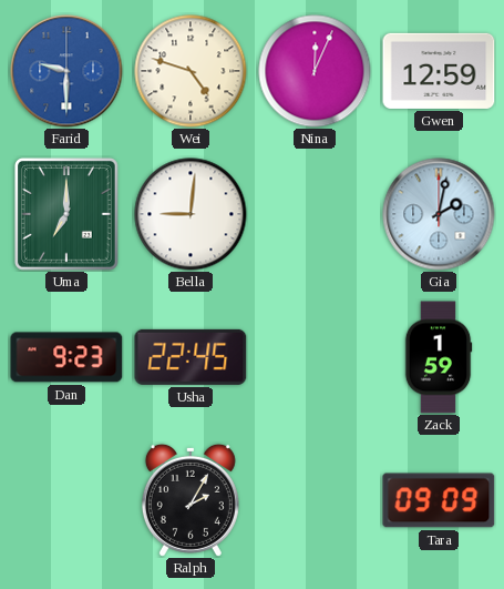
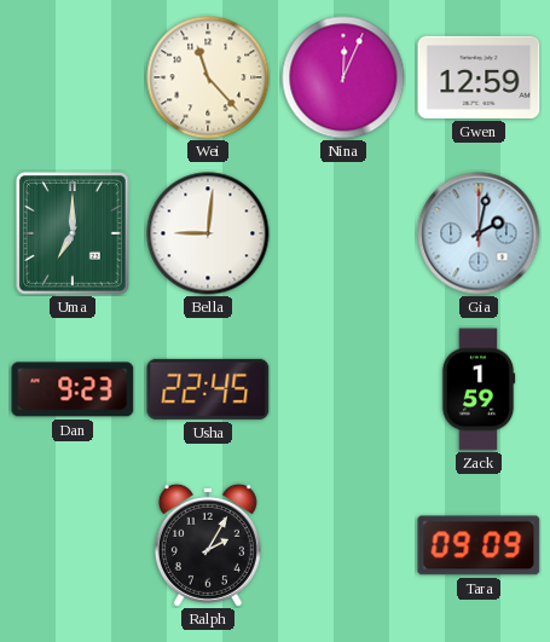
Farid: 9:30 -> none (66, 71)
Wei: 4:48 -> 11:23 (208, 77)
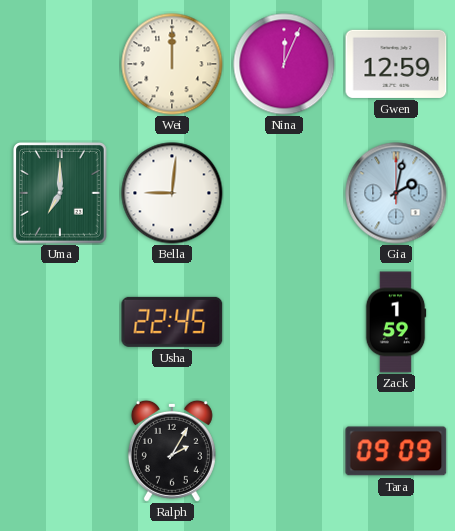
Wei: 11:23 -> 12:00 (172, 64)
Dan: 9:23 -> none (73, 389)
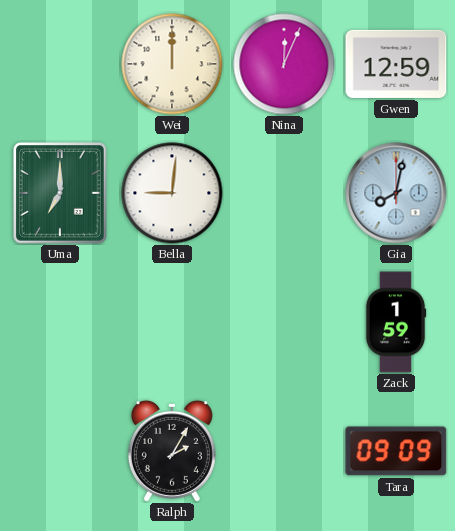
Gia: 2:02 -> 8:02 (396, 193)
Usha: 22:45 -> none (172, 322)
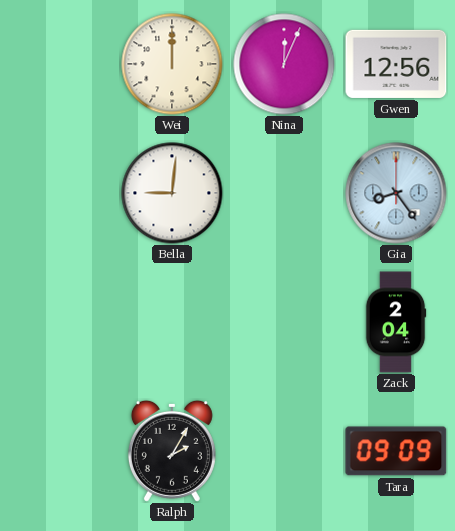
Gwen: 12:59 -> 12:56 (396, 64)
Uma: 7:00 -> none (61, 194)
Gia: 8:02 -> 8:24 (396, 193)
Zack: 1:59 -> 2:04 (396, 322)
